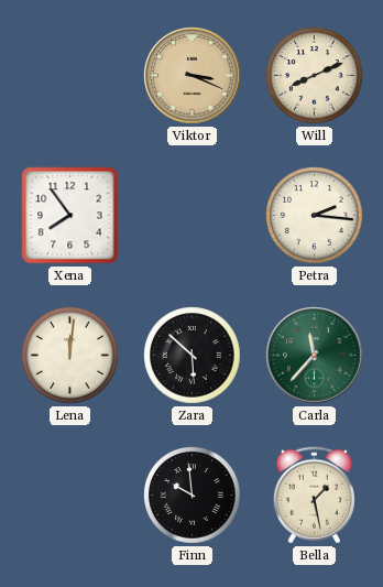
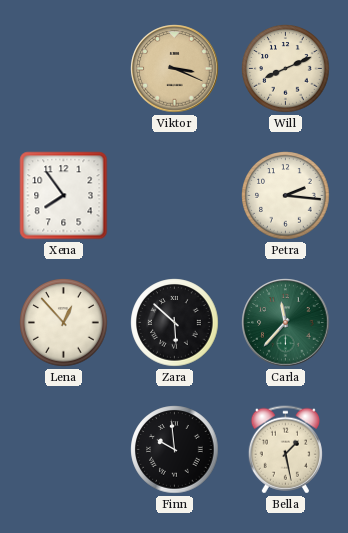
Lena: 12:01 -> 12:53 (64, 323)
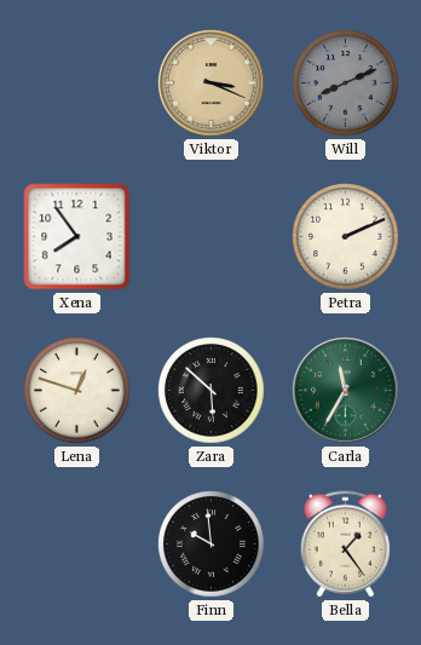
Will dial: cream -> grey (346, 83)
Petra: 2:16 -> 2:11 (346, 237)
Lena: 12:53 -> 12:48 (77, 391)
Carla: 11:37 -> 11:35 (346, 391)
Bella: 1:28 -> 1:24 (345, 545)
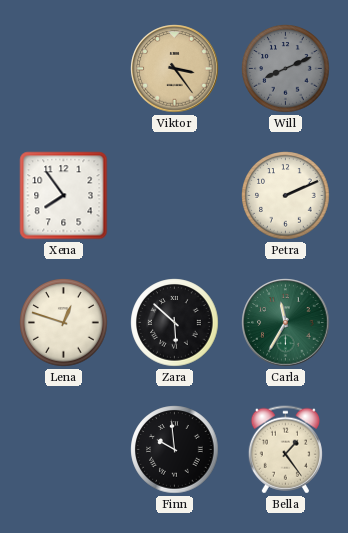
Viktor: 3:19 -> 3:24 (175, 69)
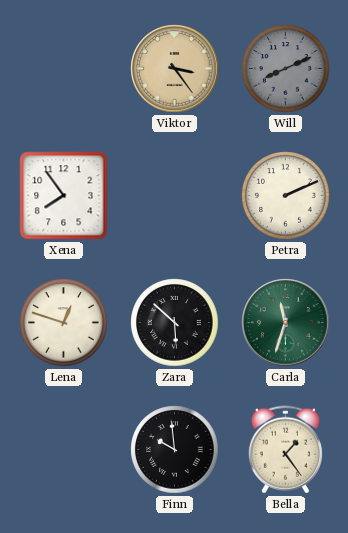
Carla: 11:35 -> 11:33 (286, 323)
